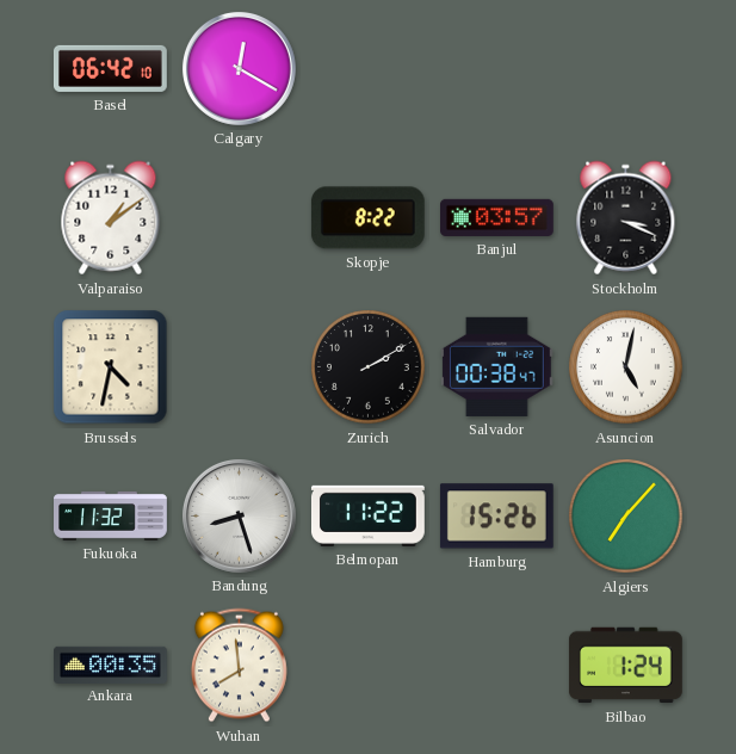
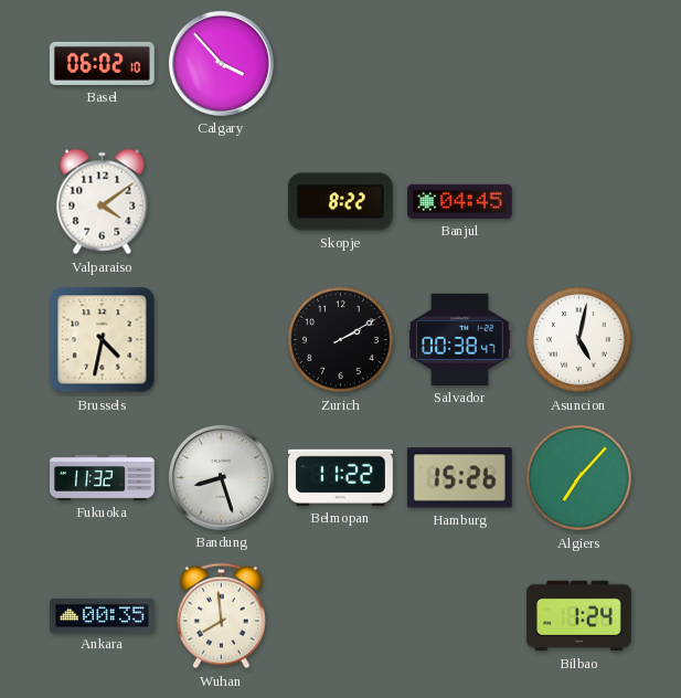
Basel: 06:42 -> 06:02 (102, 63)
Calgary: 12:20 -> 3:53 (221, 63)
Valparaiso: 1:09 -> 4:09 (103, 202)
Banjul: 03:57 -> 04:45 (460, 201)
Stockholm: 3:19 -> none (626, 218)
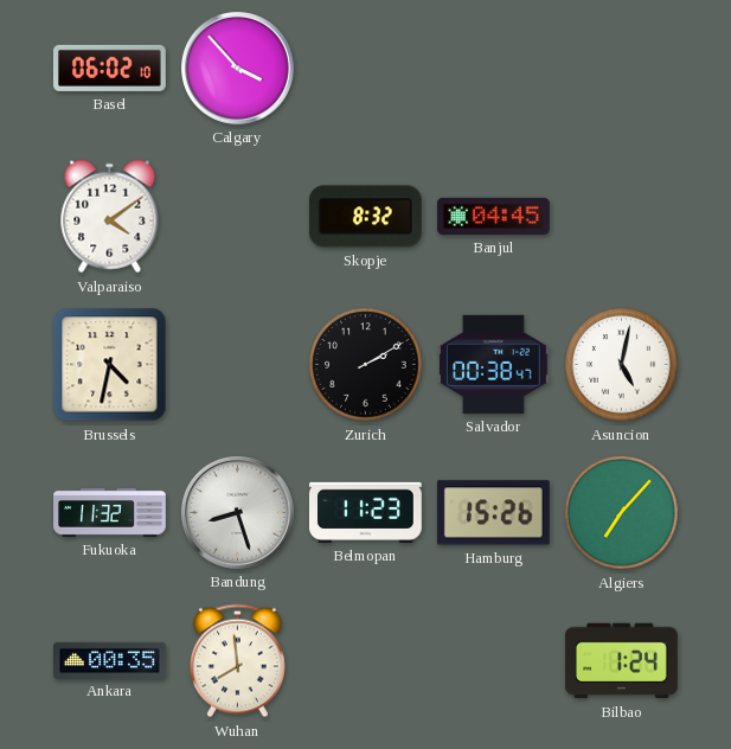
Skopje: 8:22 -> 8:32 (365, 217)
Belmopan: 11:22 -> 11:23 (365, 512)
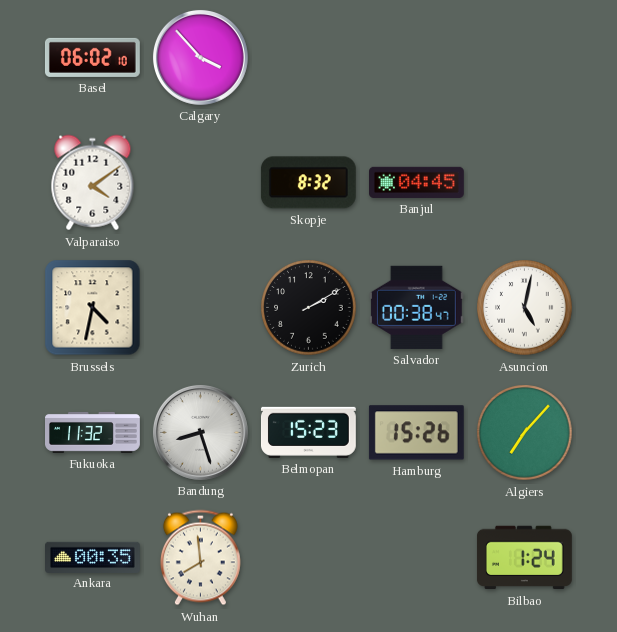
Belmopan: 11:23 -> 15:23 (308, 432)
